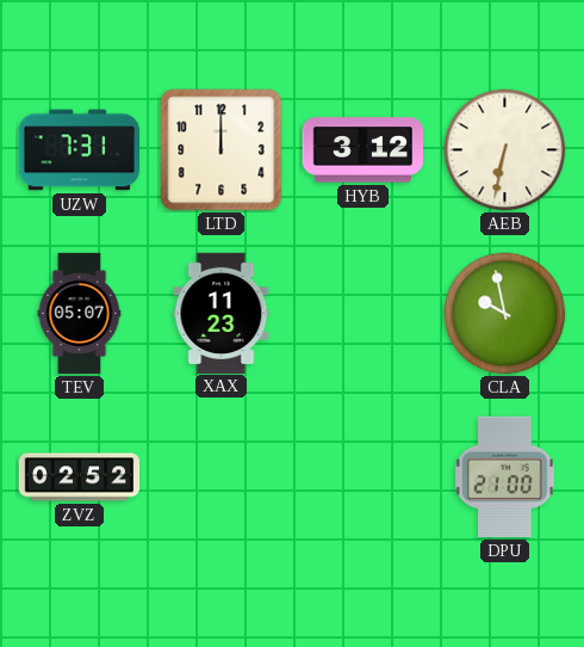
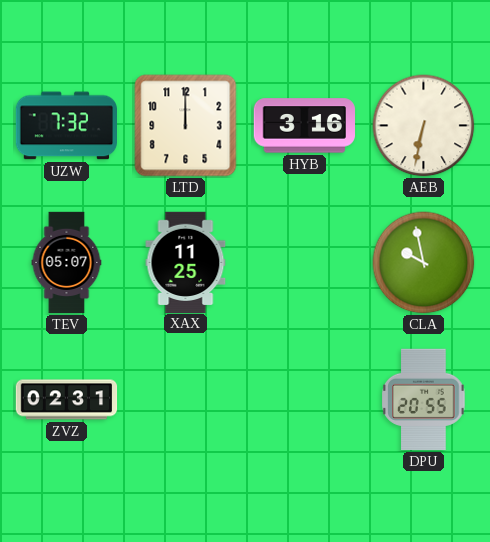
UZW: 7:31 -> 7:32 (66, 126)
HYB: 3:12 -> 3:16 (304, 126)
XAX: 11:23 -> 11:25 (186, 262)
ZVZ: 02:52 -> 02:31 (67, 400)
DPU: 21:00 -> 20:55 (424, 399)
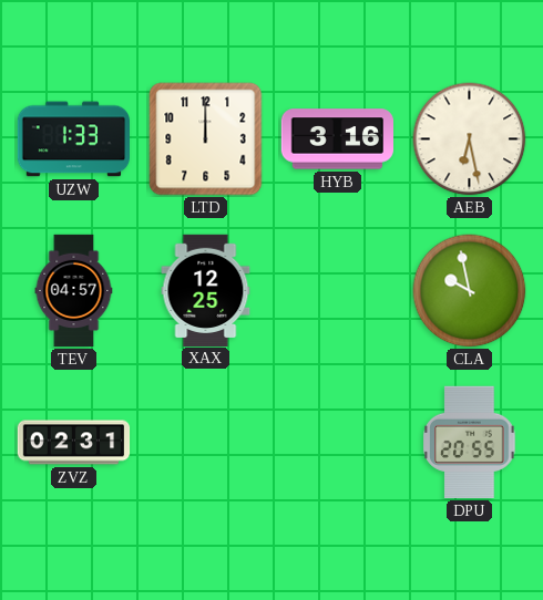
UZW: 7:32 -> 1:33 (73, 139)
AEB: 6:32 -> 6:28 (470, 139)
TEV: 05:07 -> 04:57 (74, 291)
XAX: 11:25 -> 12:25 (206, 290)
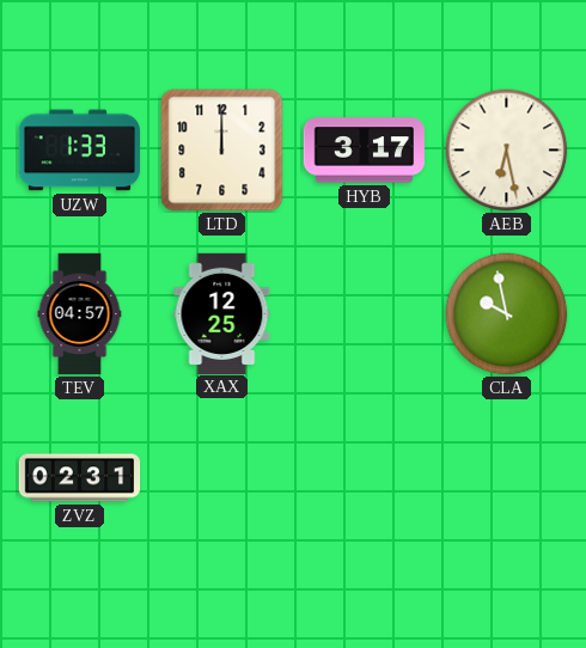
HYB: 3:16 -> 3:17 (364, 151)
DPU: 20:55 -> none (470, 442)
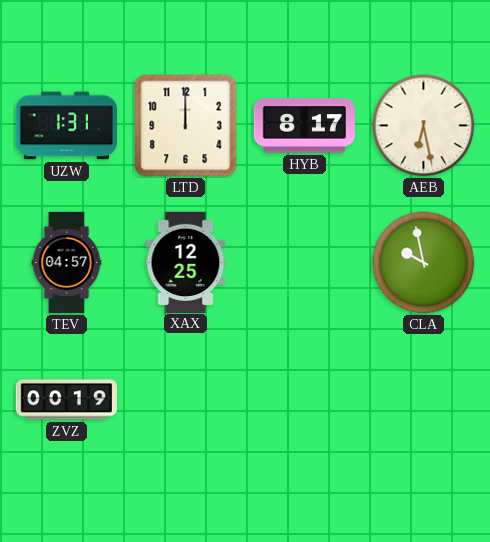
UZW: 1:33 -> 1:31 (66, 126)
HYB: 3:17 -> 8:17 (304, 126)
ZVZ: 02:31 -> 00:19 (67, 400)
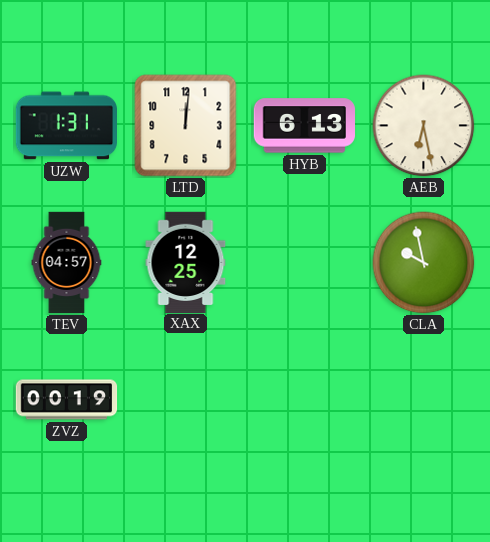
LTD: 12:00 -> 12:01 (186, 126)
HYB: 8:17 -> 6:13 (304, 126)
